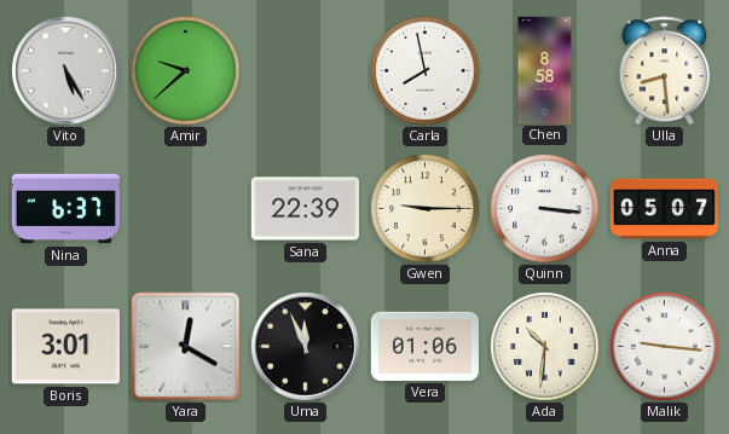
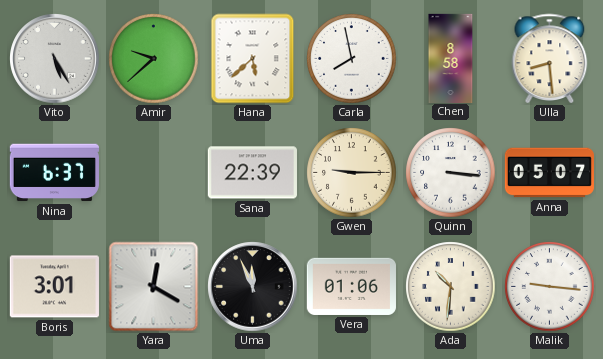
Hana: none -> 5:38 (253, 59)
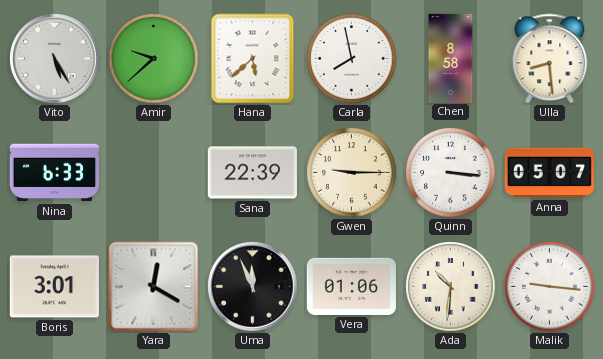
Nina: 6:37 -> 6:33 (54, 173)
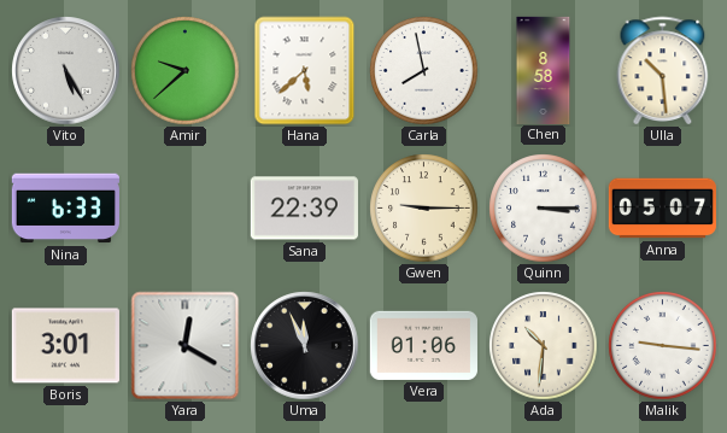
Ulla: 8:29 -> 10:29 (663, 70)
Quinn: 3:16 -> 3:15 (544, 209)
